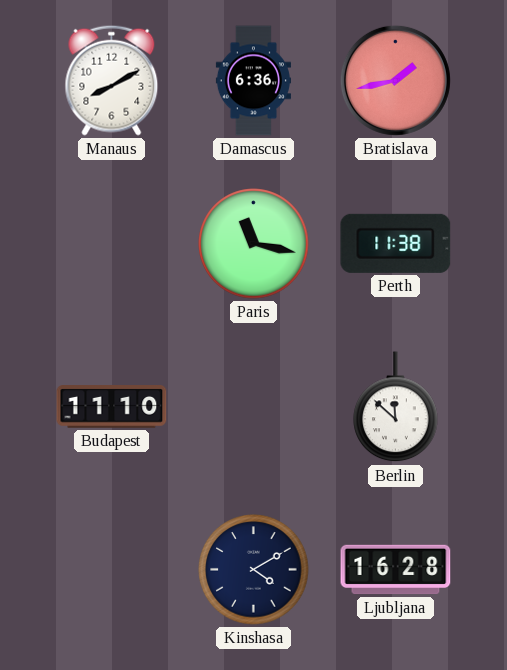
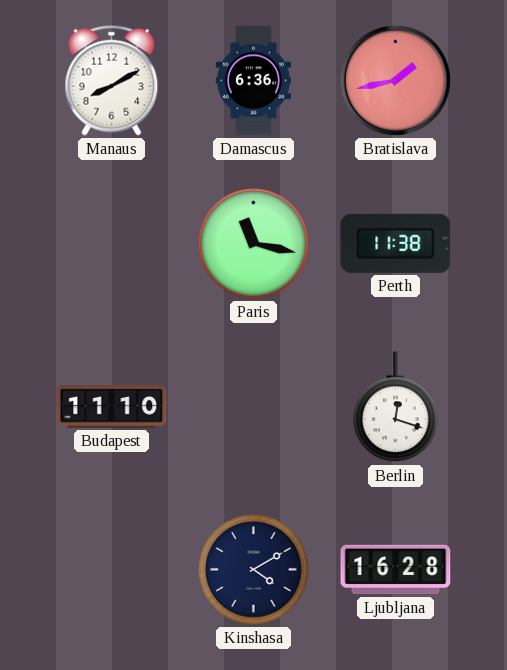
Berlin: 11:52 -> 12:18 (396, 407)
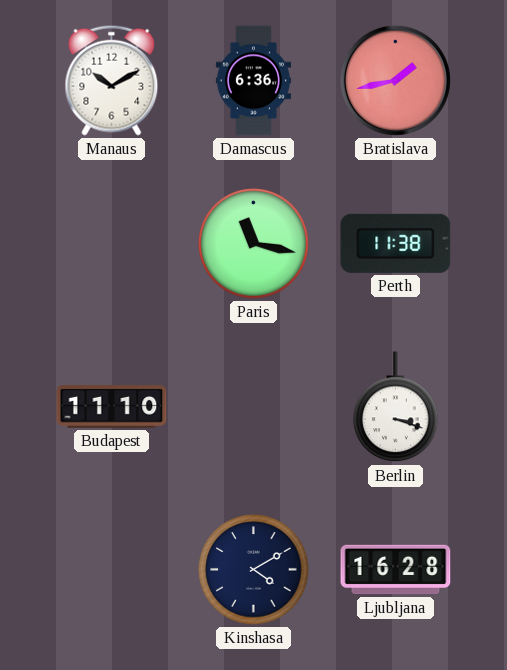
Manaus: 8:10 -> 10:10 (112, 80)
Berlin: 12:18 -> 3:18 (396, 407)
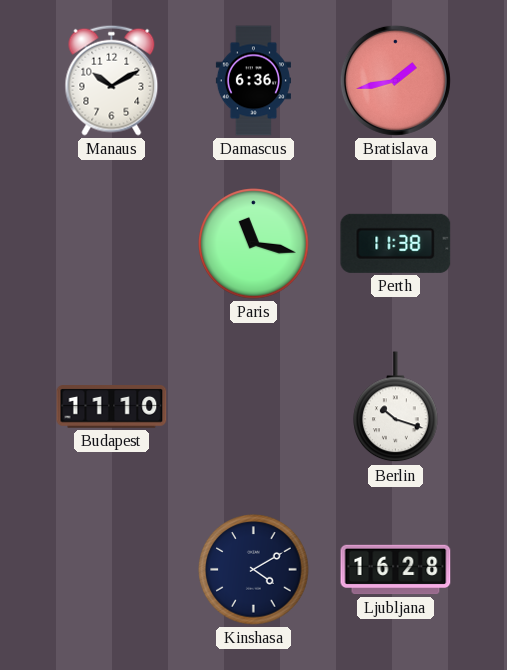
Berlin: 3:18 -> 10:18 (396, 407)
